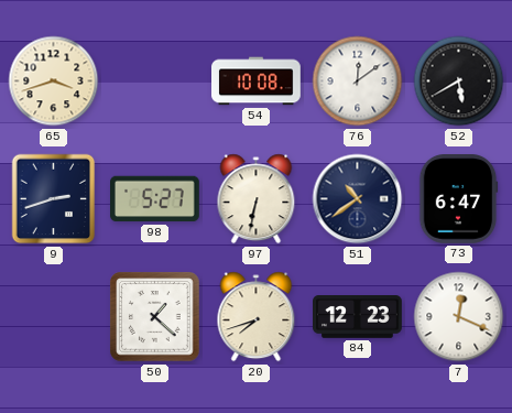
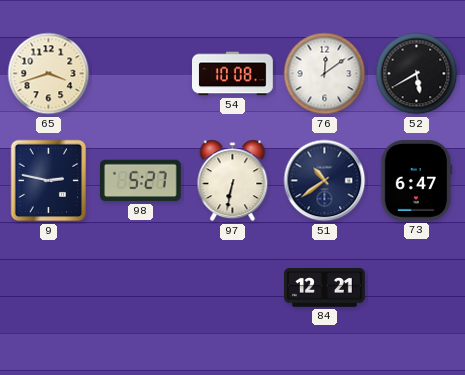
9: 2:42 -> 2:47 (49, 181)
50: 1:22 -> none (155, 317)
20: 7:42 -> none (257, 317)
84: 12:23 -> 12:21 (325, 288)
7: 12:19 -> none (459, 317)
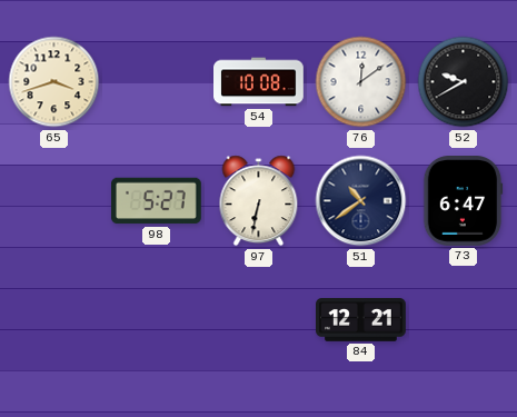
52: 5:40 -> 9:40 (464, 82)
9: 2:47 -> none (49, 181)
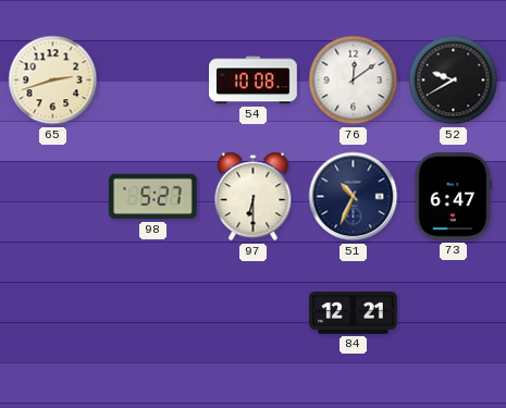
65: 3:42 -> 2:42 (53, 81)
97: 6:32 -> 6:30 (254, 197)
51: 10:39 -> 10:34 (354, 197)
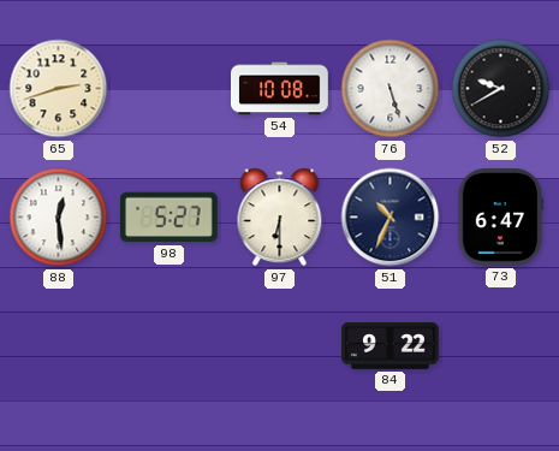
76: 12:09 -> 5:27 (391, 89)
88: none -> 12:29 (59, 218)
84: 12:21 -> 9:22 (391, 346)
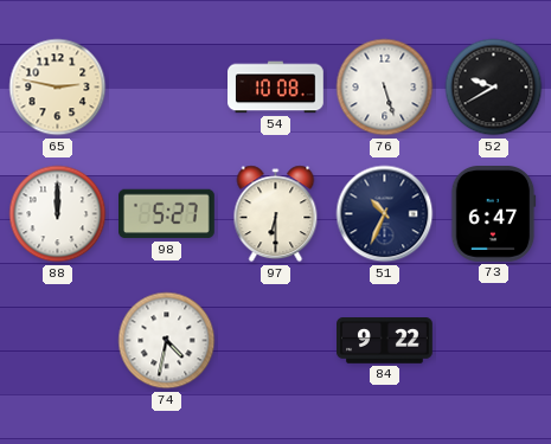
65: 2:42 -> 2:47 (58, 88)
88: 12:29 -> 12:00 (58, 214)
74: none -> 4:32 (167, 341)
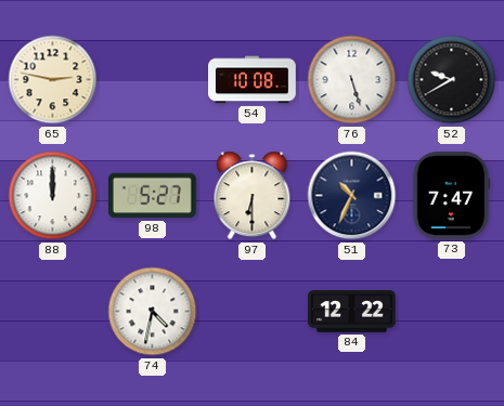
73: 6:47 -> 7:47 (451, 196)
84: 9:22 -> 12:22 (352, 312)
